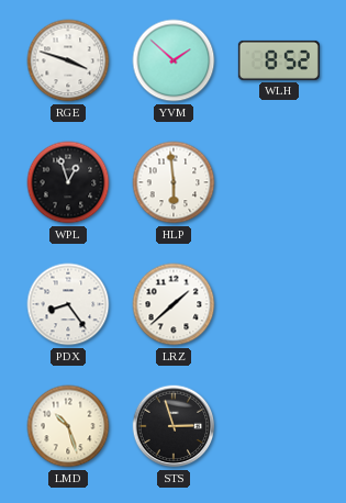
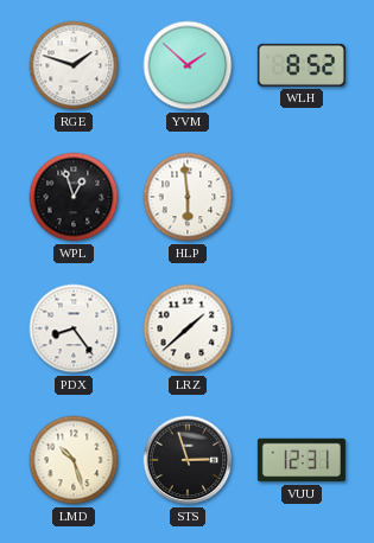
RGE: 3:48 -> 1:48 (74, 65)
VUU: none -> 12:31 (302, 460)
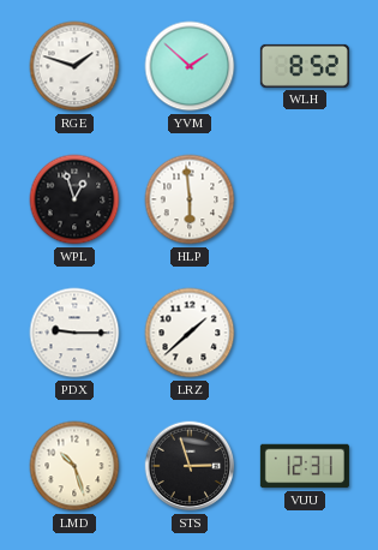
PDX: 8:24 -> 9:15 (74, 333)
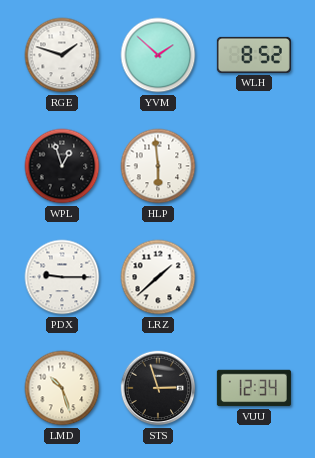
VUU: 12:31 -> 12:34 (254, 388)
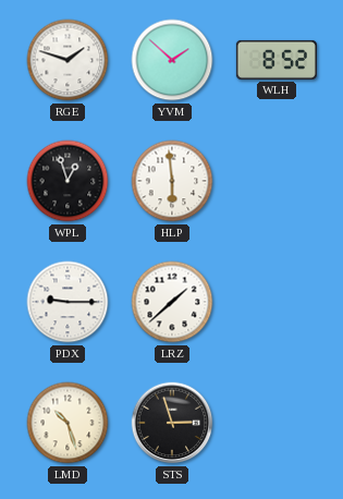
VUU: 12:34 -> none (254, 388)
